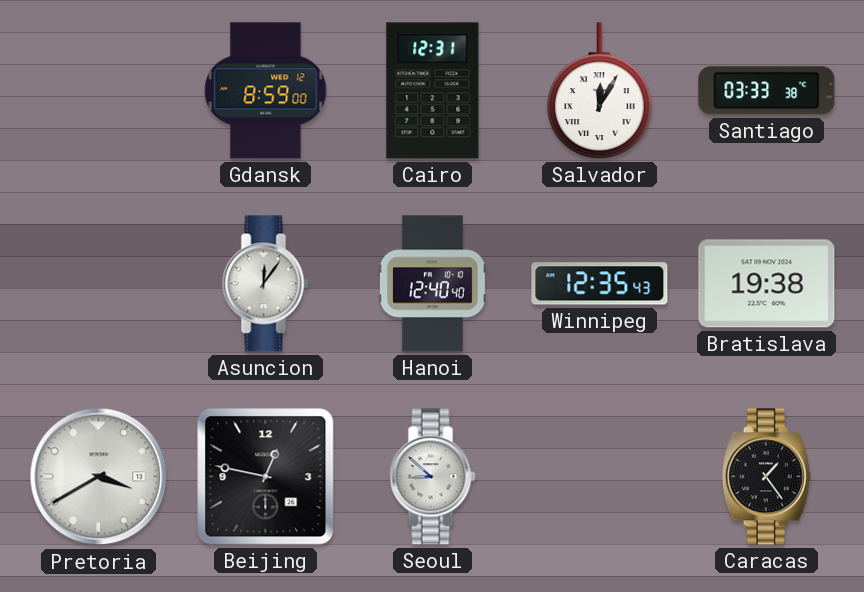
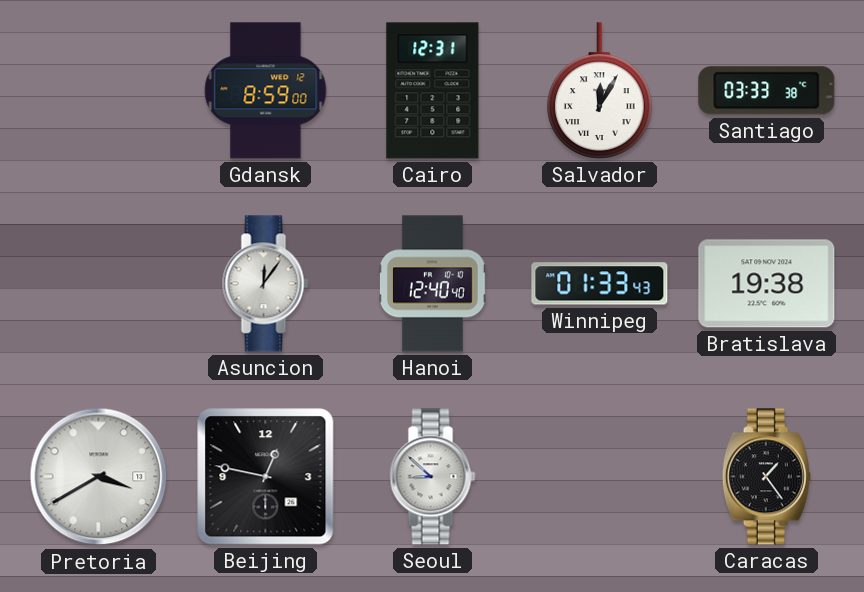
Winnipeg: 12:35 -> 01:33 (600, 284)
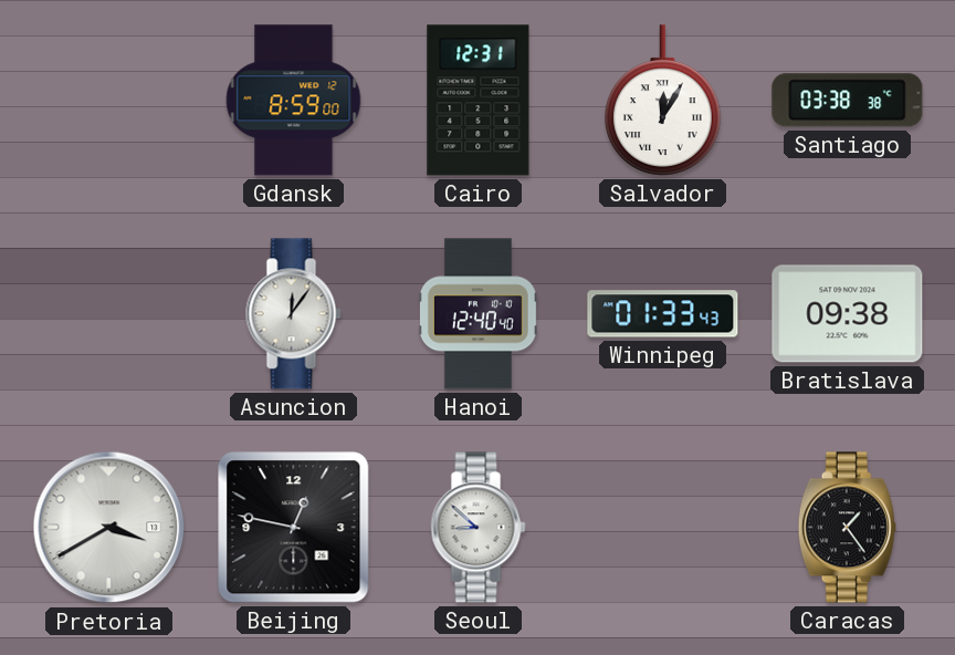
Santiago: 03:33 -> 03:38 (848, 101)
Bratislava: 19:38 -> 09:38 (848, 314)
